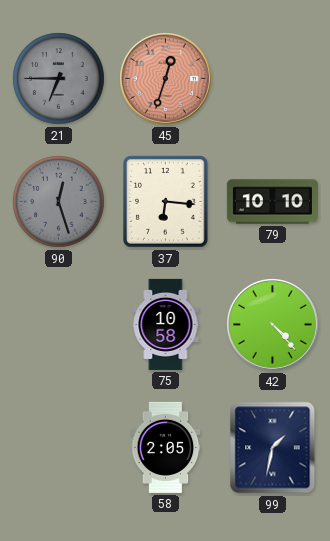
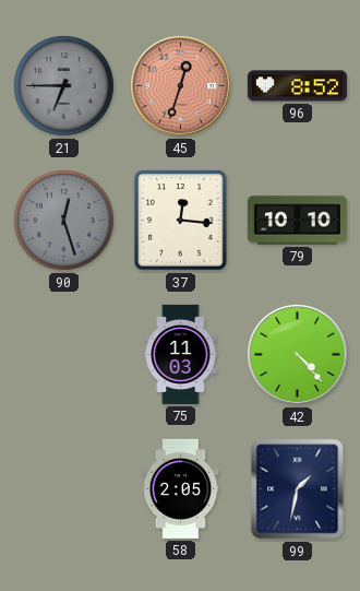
96: none -> 8:52 (297, 86)
37: 6:16 -> 12:16 (181, 221)
75: 10:58 -> 11:03 (181, 354)
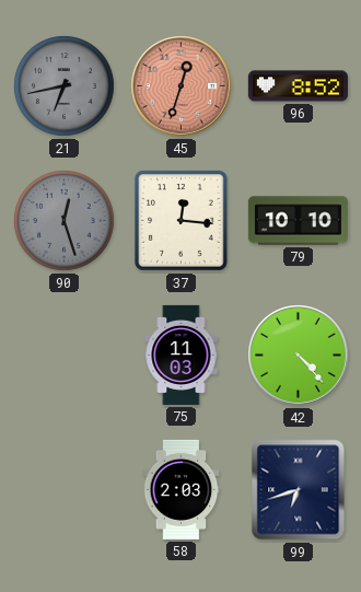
21: 6:45 -> 6:43 (65, 86)
58: 2:05 -> 2:03 (182, 489)
99: 1:32 -> 6:42 (299, 490)
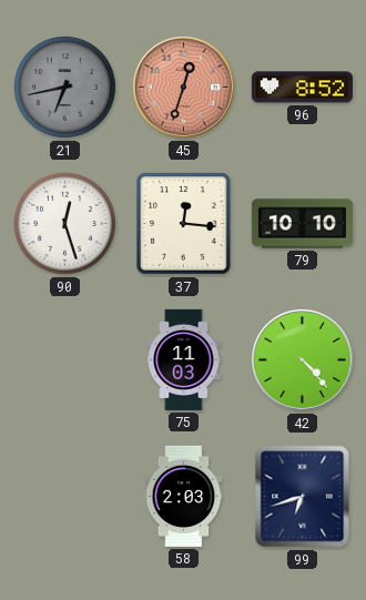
90 dial: grey -> white (65, 224)
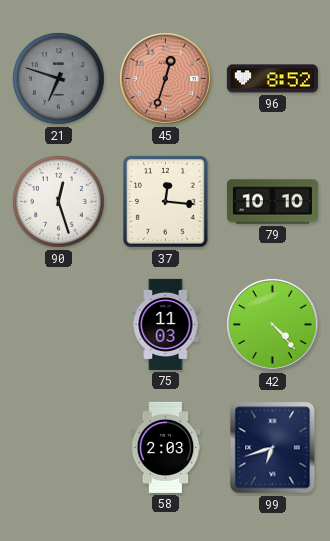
21: 6:43 -> 6:48 (59, 79)
